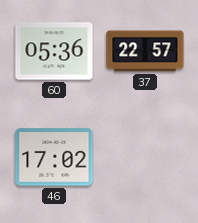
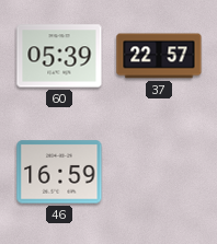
60: 05:36 -> 05:39 (59, 56)
46: 17:02 -> 16:59 (59, 172)
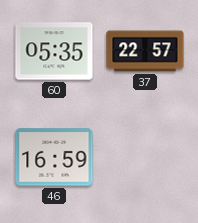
60: 05:39 -> 05:35 (54, 51)
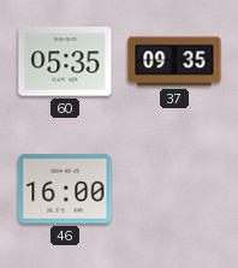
37: 22:57 -> 09:35 (174, 61)
46: 16:59 -> 16:00 (65, 189)
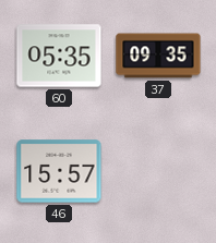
46: 16:00 -> 15:57 (59, 171)
